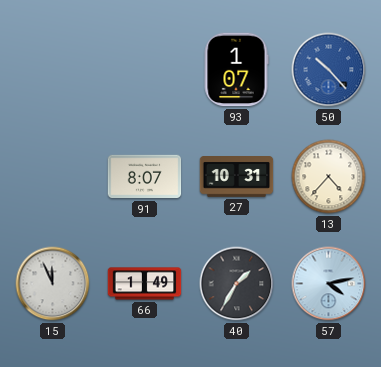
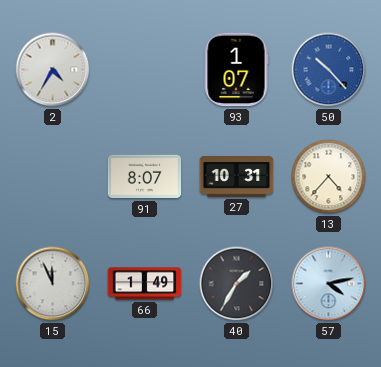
2: none -> 4:35 (53, 70)
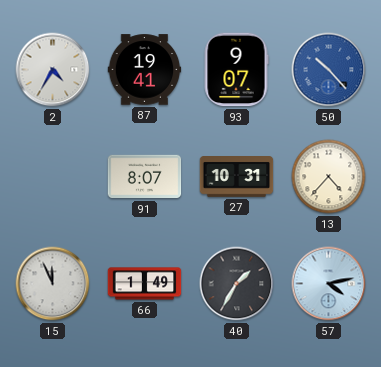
87: none -> 19:41 (145, 70)
93: 1:07 -> 9:07 (236, 70)
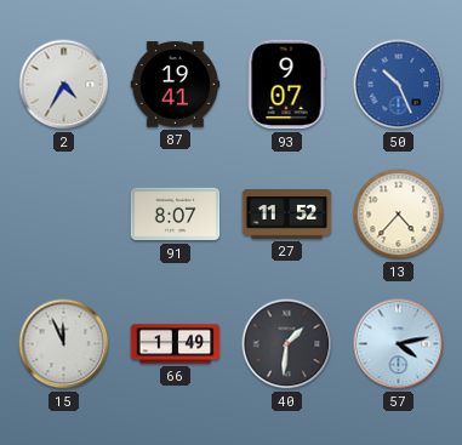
50: 10:23 -> 10:26 (399, 85)
27: 10:31 -> 11:52 (287, 215)
40: 1:35 -> 1:31 (287, 344)
